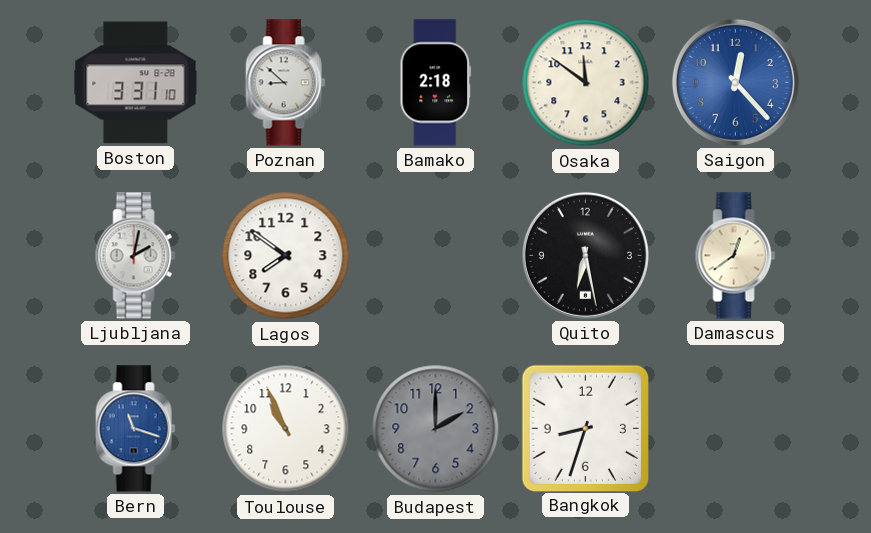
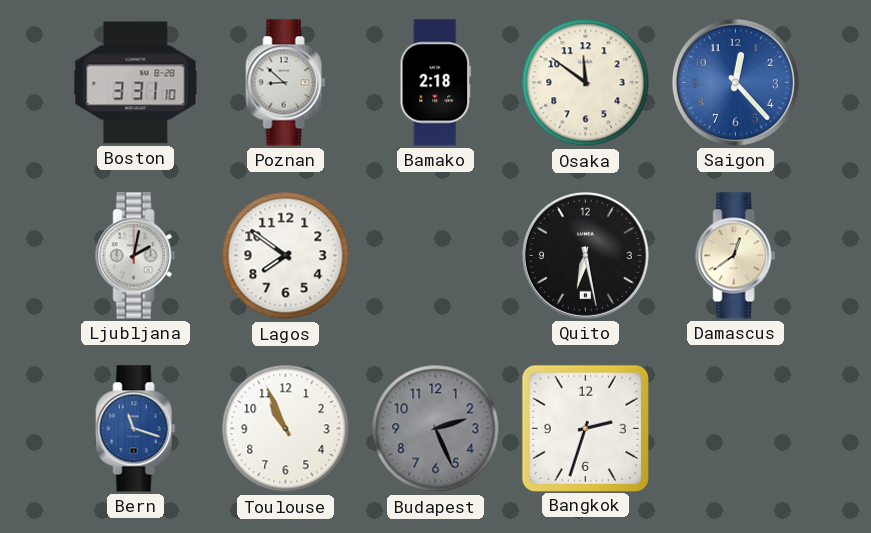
Budapest: 2:00 -> 2:26 (436, 429)
Bangkok: 8:33 -> 2:33 (585, 428)
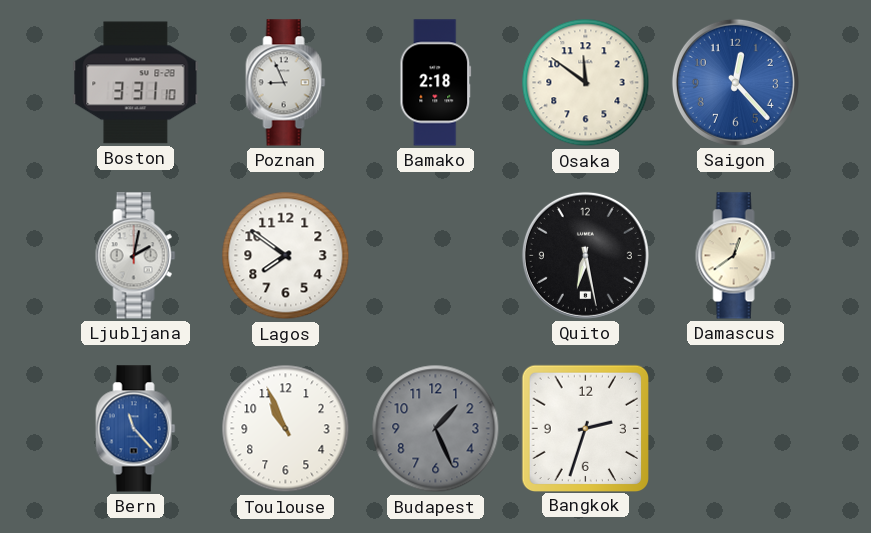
Poznan: 8:52 -> 8:56 (286, 83)
Bern: 11:18 -> 11:23 (136, 429)
Budapest: 2:26 -> 1:26 (436, 429)
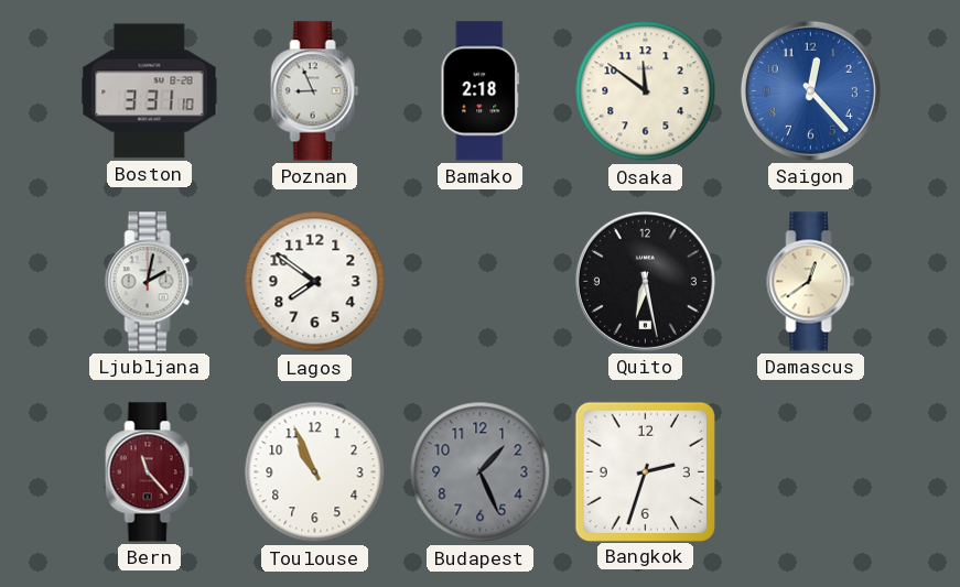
Bern dial: blue -> burgundy (150, 472)
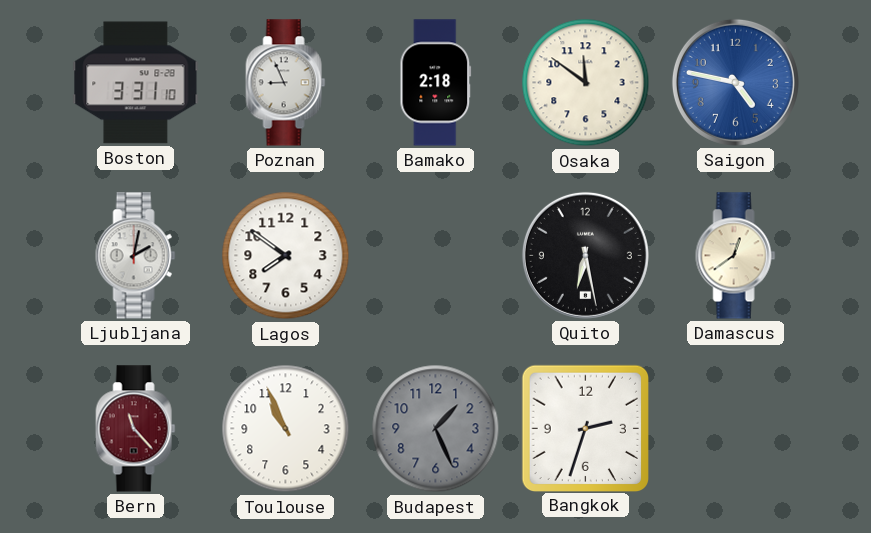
Saigon: 12:23 -> 4:47 (735, 82)
